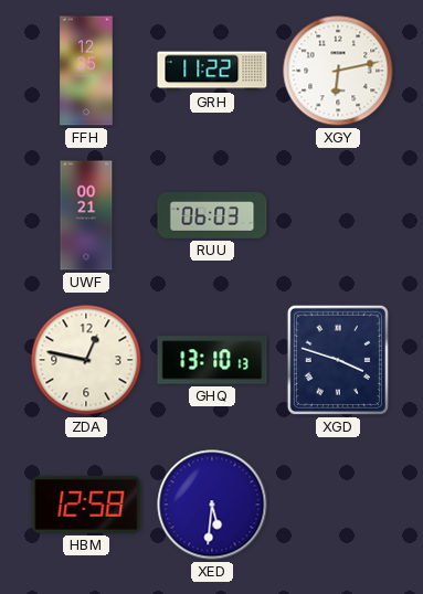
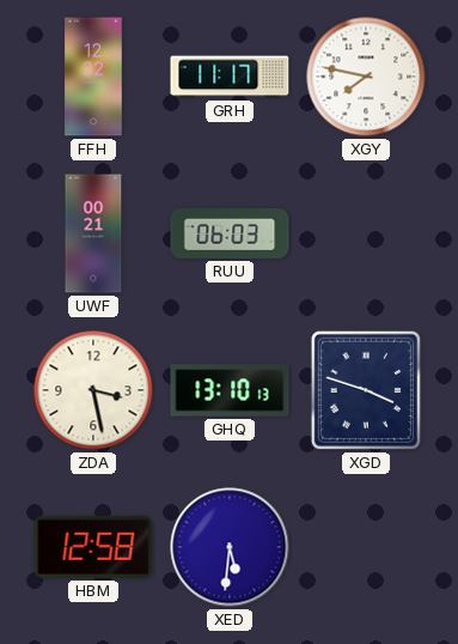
FFH: 12:35 -> 12:32 (93, 77)
GRH: 11:22 -> 11:17 (230, 77)
XGY: 6:13 -> 7:47 (366, 77)
ZDA: 12:47 -> 3:28 (93, 390)
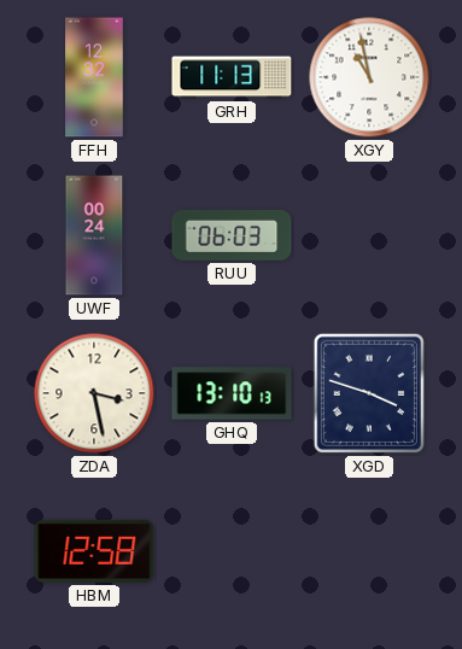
GRH: 11:17 -> 11:13 (232, 77)
XGY: 7:47 -> 10:58 (369, 77)
UWF: 00:21 -> 00:24 (94, 235)
XED: 5:31 -> none (230, 547)
